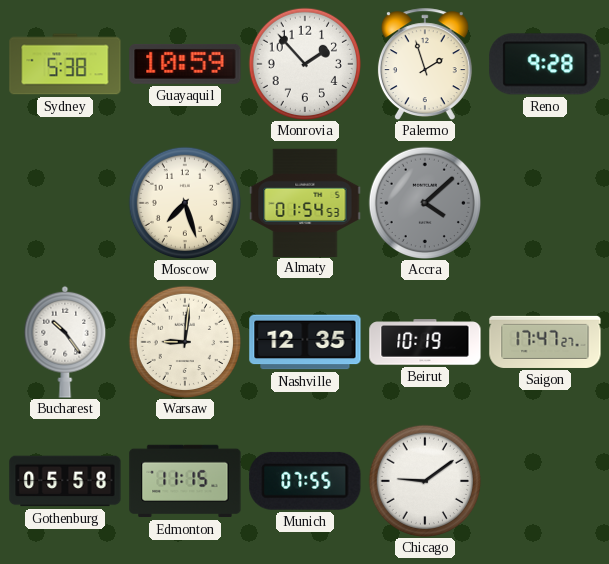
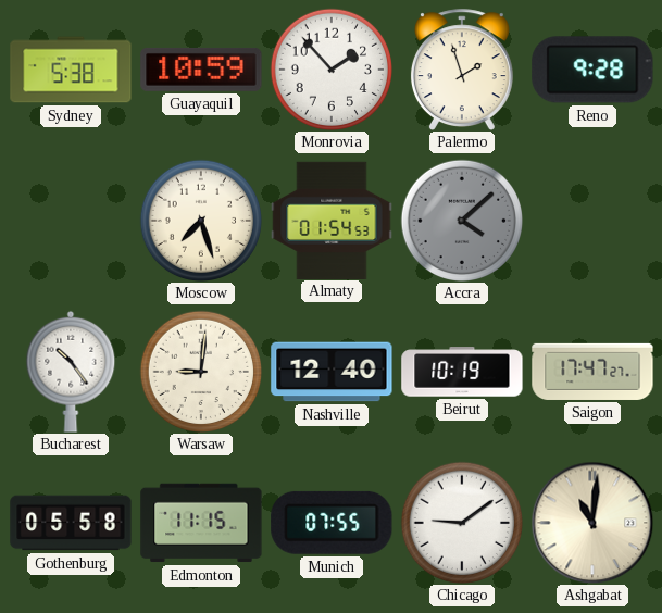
Nashville: 12:35 -> 12:40 (332, 372)
Ashgabat: none -> 11:01 (592, 523)
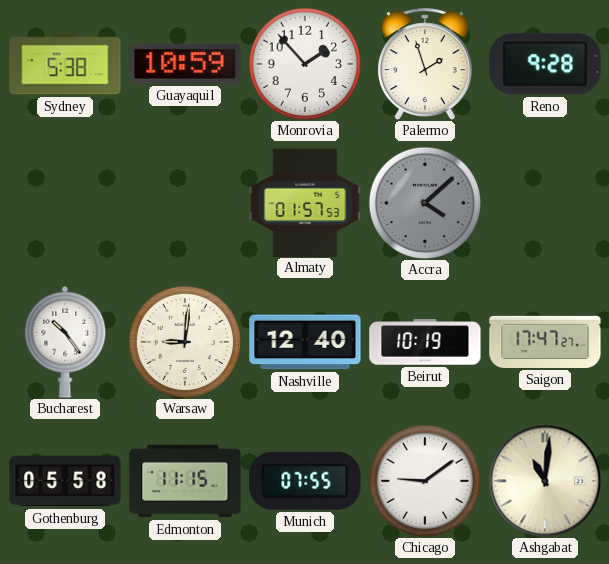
Moscow: 7:27 -> none (200, 220)
Almaty: 01:54 -> 01:57 (305, 202)
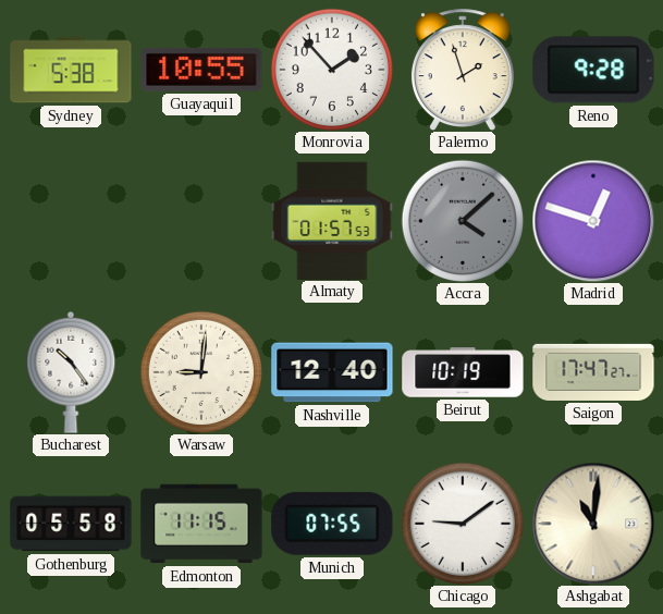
Guayaquil: 10:59 -> 10:55 (201, 70)
Madrid: none -> 12:48 (593, 221)
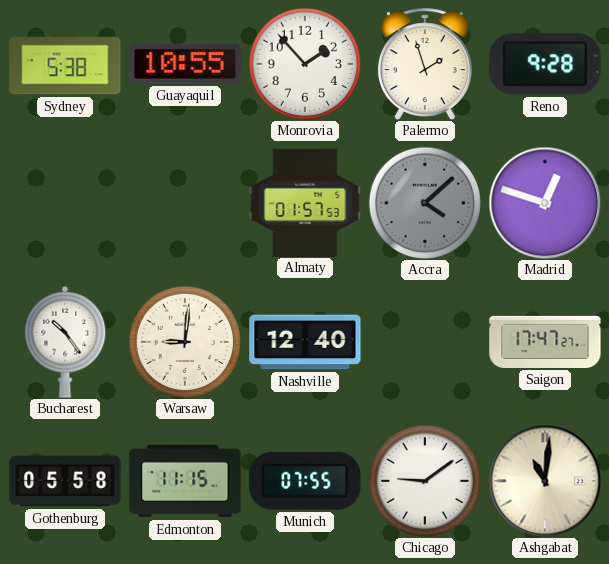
Beirut: 10:19 -> none (463, 372)
